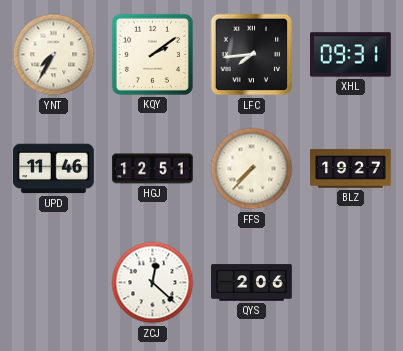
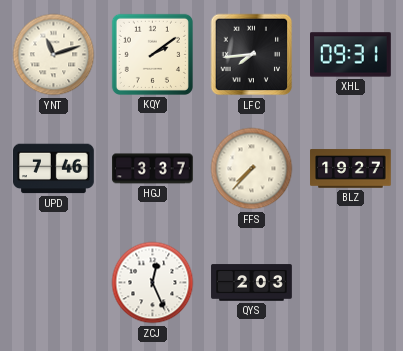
YNT: 7:35 -> 11:12 (54, 55)
UPD: 11:46 -> 7:46 (54, 169)
HGJ: 12:51 -> 3:37 (153, 169)
ZCJ: 12:22 -> 12:26 (153, 283)
QYS: 2:06 -> 2:03 (252, 283)
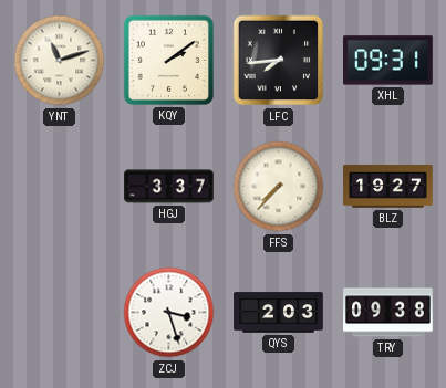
UPD: 7:46 -> none (54, 169)
ZCJ: 12:26 -> 3:27 (169, 313)
TRY: none -> 09:38 (388, 313)
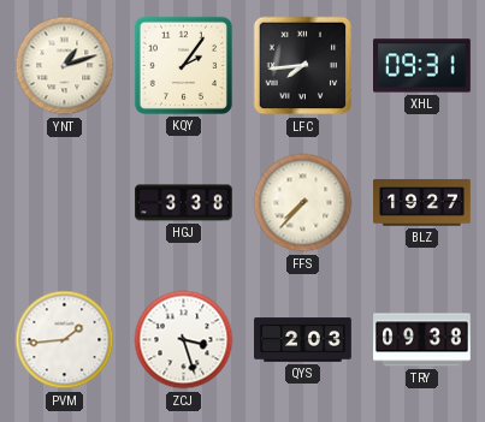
YNT: 11:12 -> 1:12 (65, 66)
KQY: 2:09 -> 2:06 (183, 65)
HGJ: 3:37 -> 3:38 (184, 203)
PVM: none -> 1:44 (65, 340)
